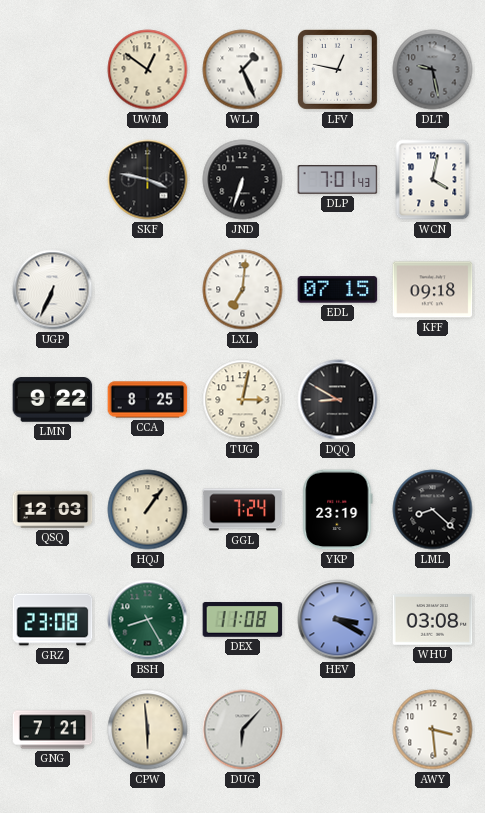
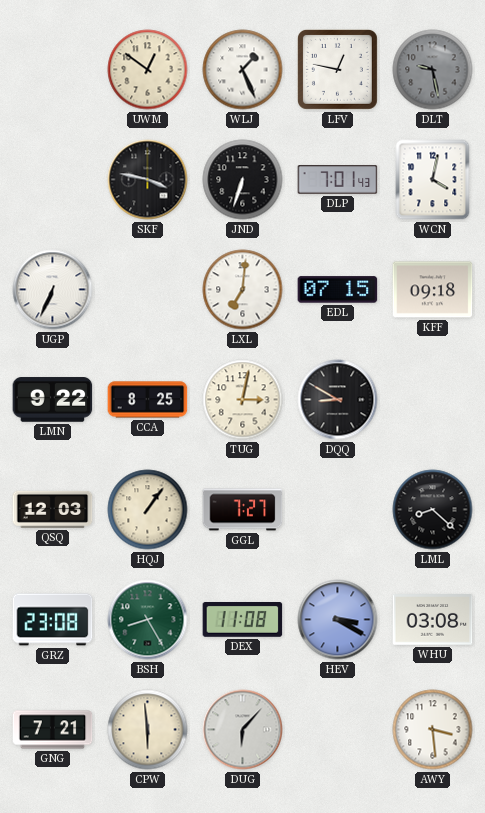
GGL: 7:24 -> 7:27 (243, 510)
YKP: 23:19 -> none (338, 510)
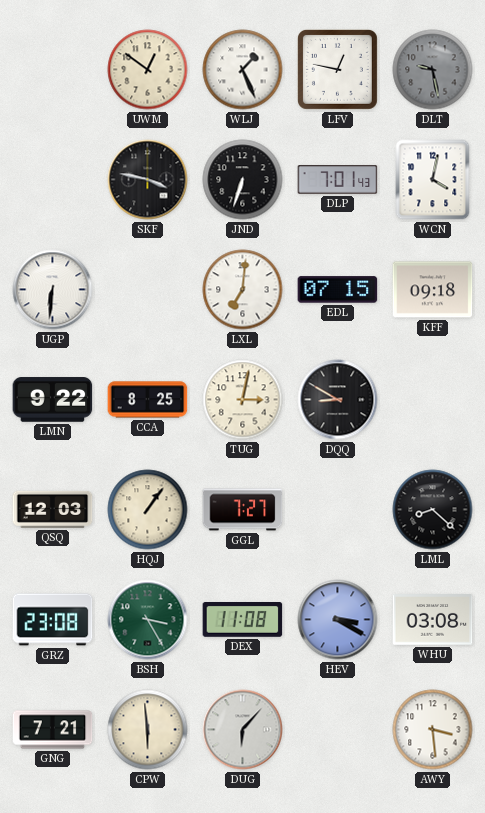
UGP: 6:34 -> 6:31 (53, 290)
BSH: 8:25 -> 3:25 (148, 620)
